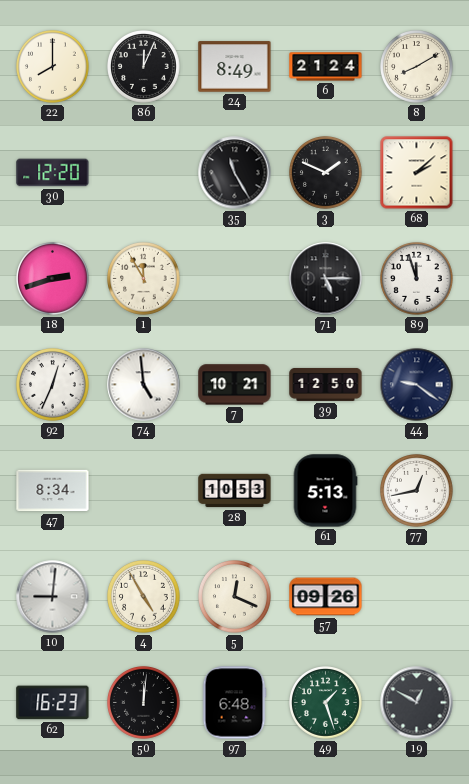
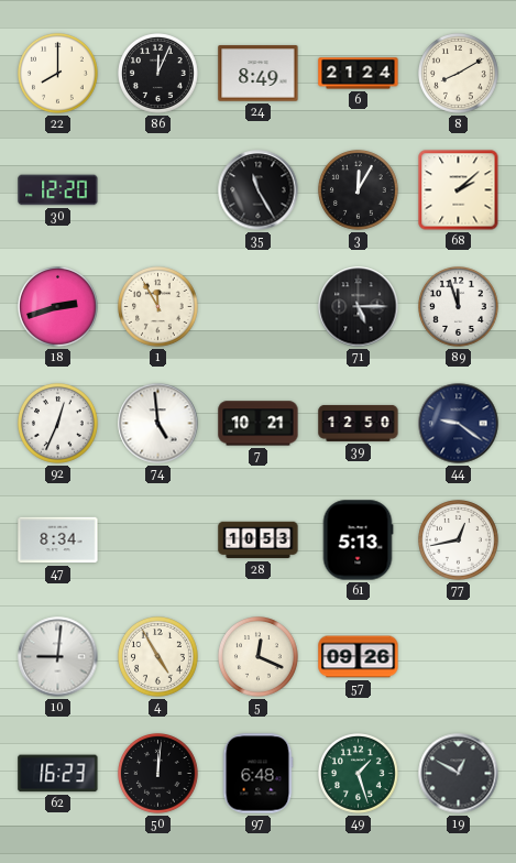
3: 1:49 -> 12:05 (359, 190)
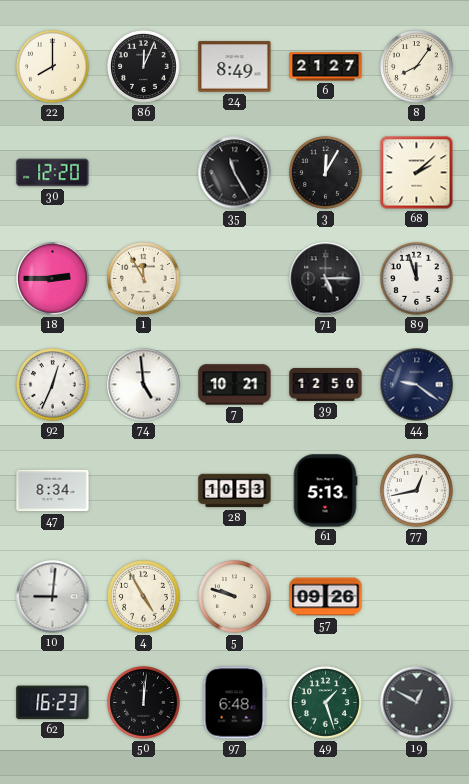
6: 21:24 -> 21:27 (326, 67)
8: 8:10 -> 8:06 (417, 67)
18: 2:42 -> 2:45 (53, 279)
5: 12:19 -> 9:48 (235, 597)
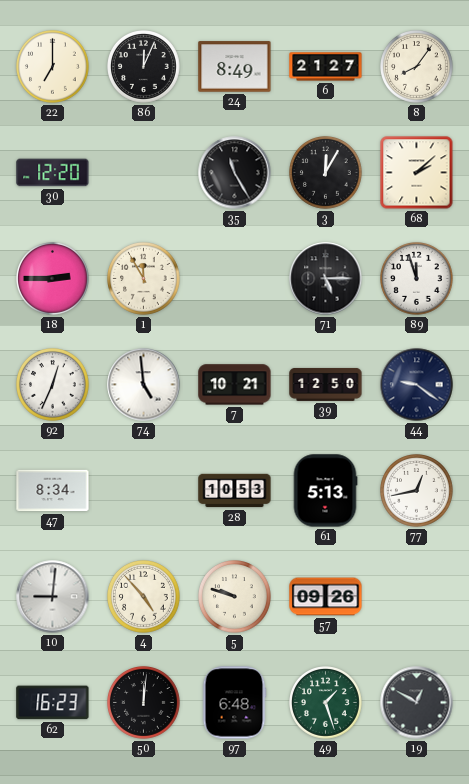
22: 8:00 -> 7:00 (53, 67)
4: 4:55 -> 4:53 (144, 597)
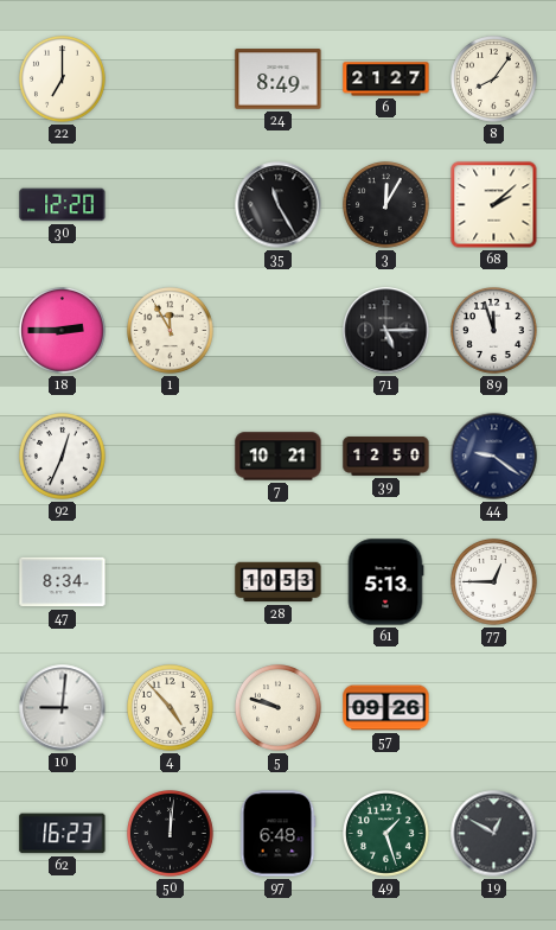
86: 12:04 -> none (144, 67)
74: 4:59 -> none (144, 385)
77: 12:43 -> 12:45 (494, 582)
